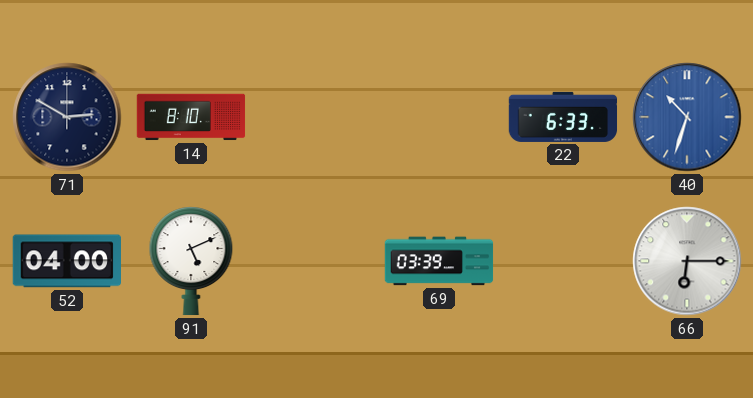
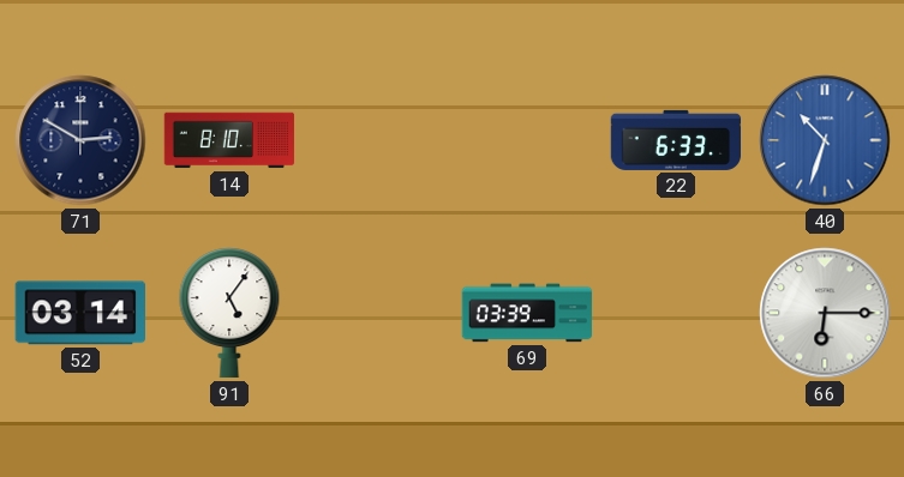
52: 04:00 -> 03:14 (79, 313)
91: 5:11 -> 5:06 (229, 313)
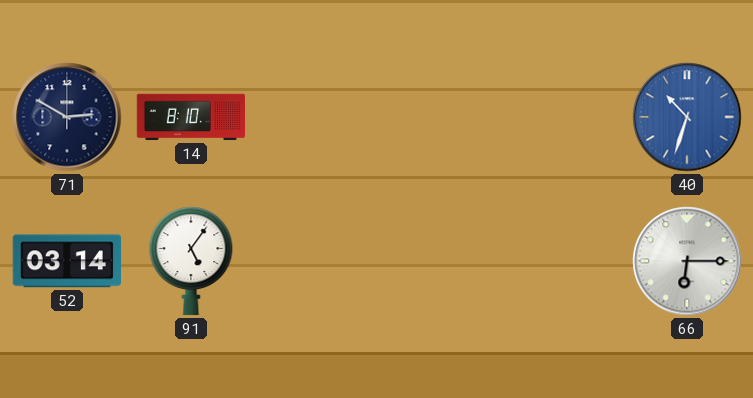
22: 6:33 -> none (676, 140)
69: 03:39 -> none (527, 313)
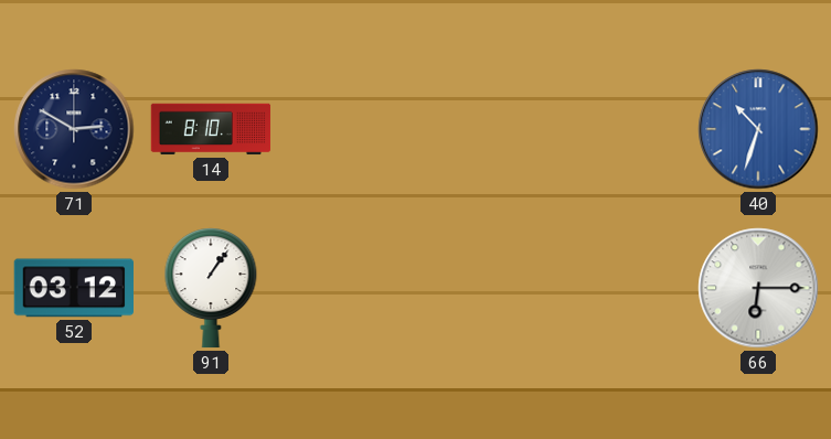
52: 03:14 -> 03:12 (73, 288)
91: 5:06 -> 1:06 (211, 288)
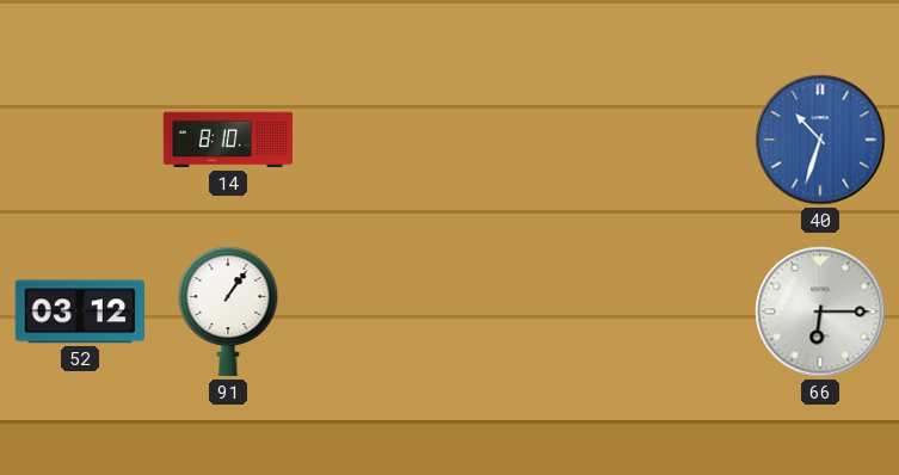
71: 2:50 -> none (74, 129)
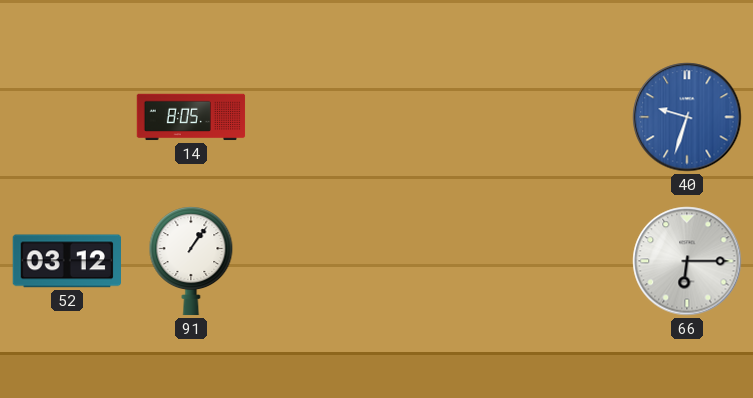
14: 8:10 -> 8:05 (191, 117)
40: 10:33 -> 9:33 (687, 117)
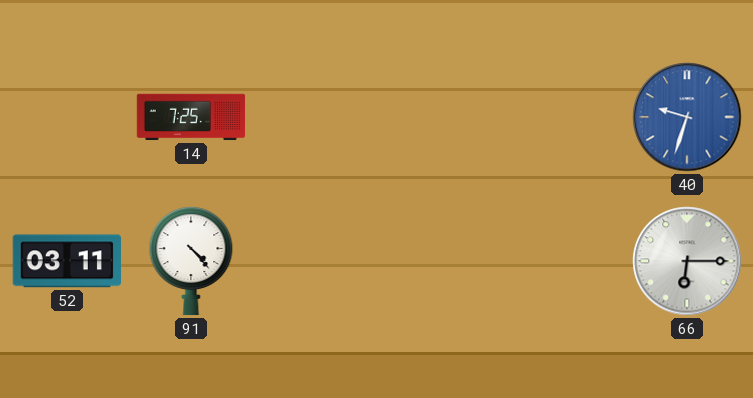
14: 8:05 -> 7:25 (191, 117)
52: 03:12 -> 03:11 (66, 261)
91: 1:06 -> 4:23 (191, 261)
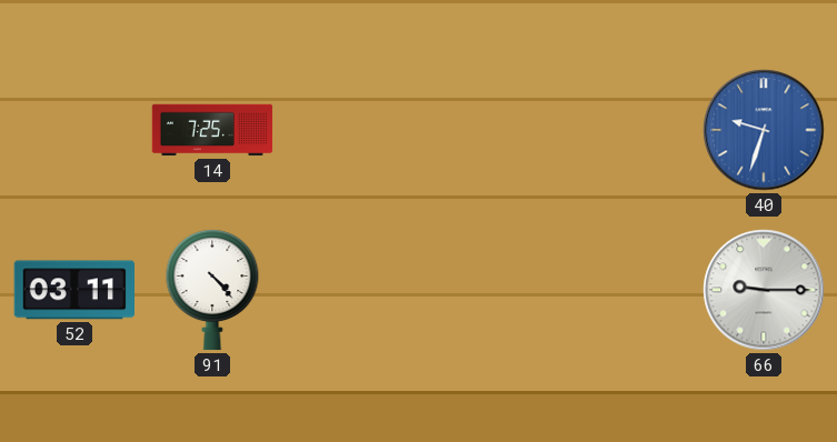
66: 6:15 -> 9:15 (764, 290)
